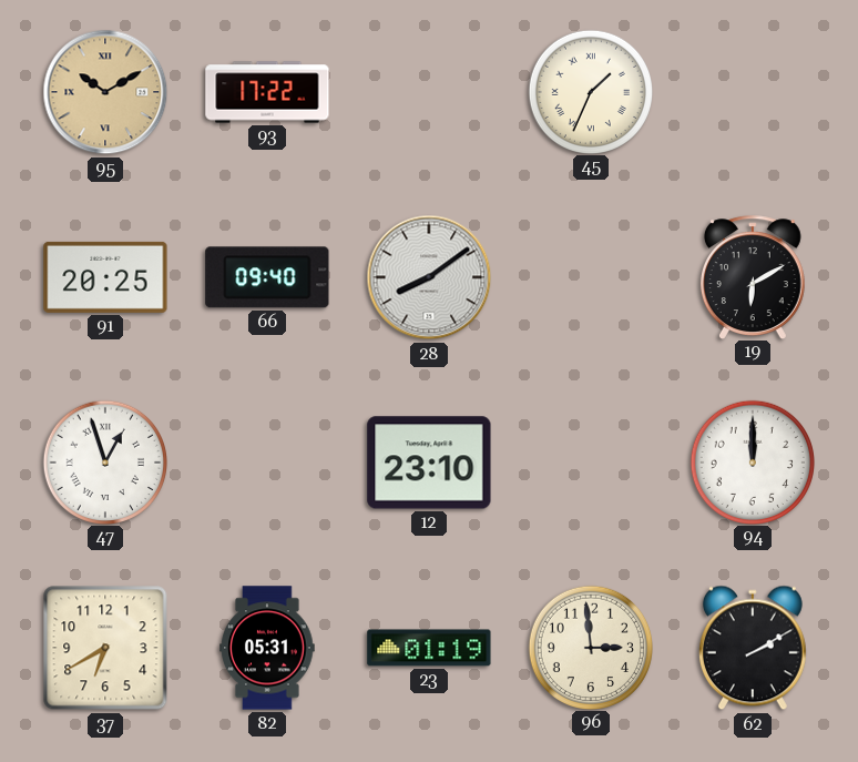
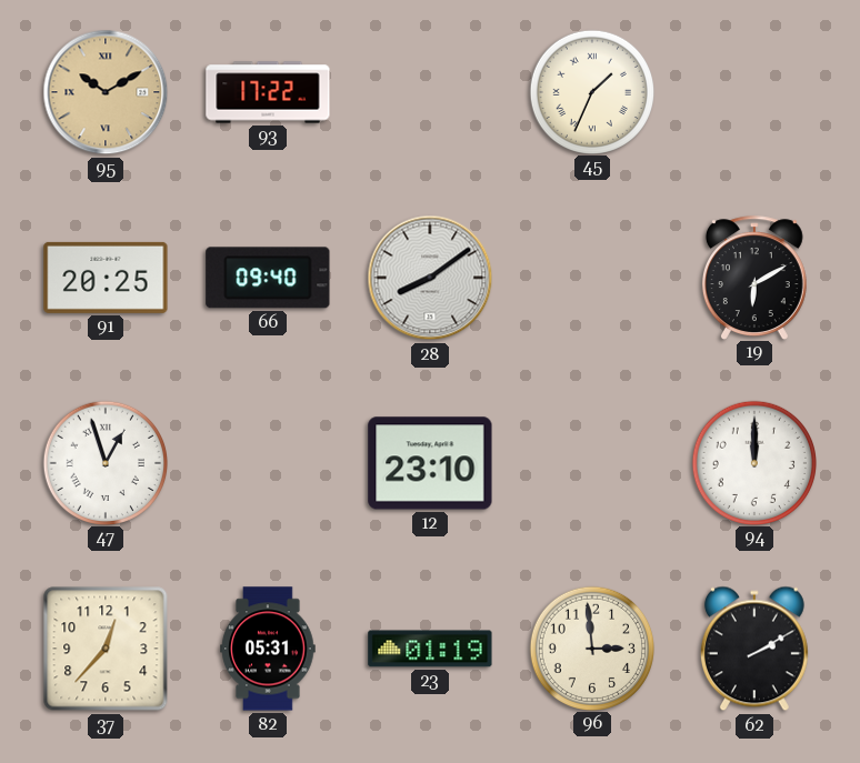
37: 6:40 -> 12:37 (106, 649)
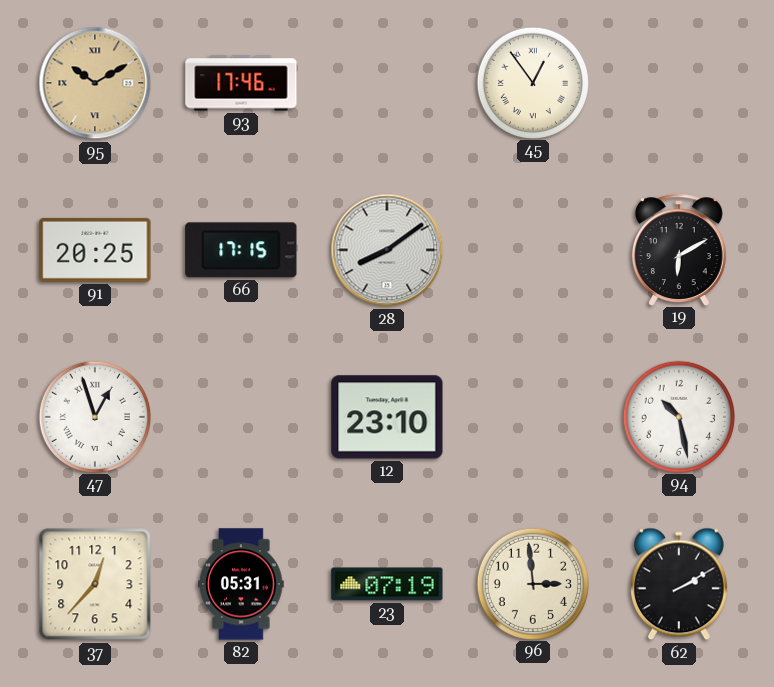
93: 17:22 -> 17:46 (241, 83)
45: 1:34 -> 12:54 (532, 82)
66: 09:40 -> 17:15 (241, 250)
94: 12:00 -> 10:28 (678, 416)
23: 01:19 -> 07:19 (387, 584)
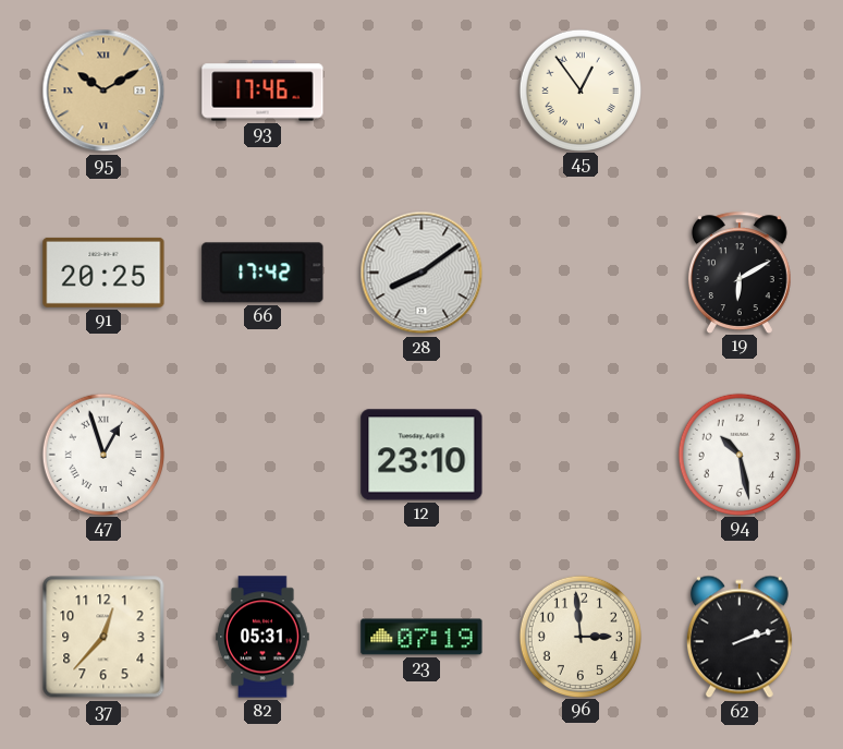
66: 17:15 -> 17:42 (262, 273)
62: 2:10 -> 2:12 (740, 637)
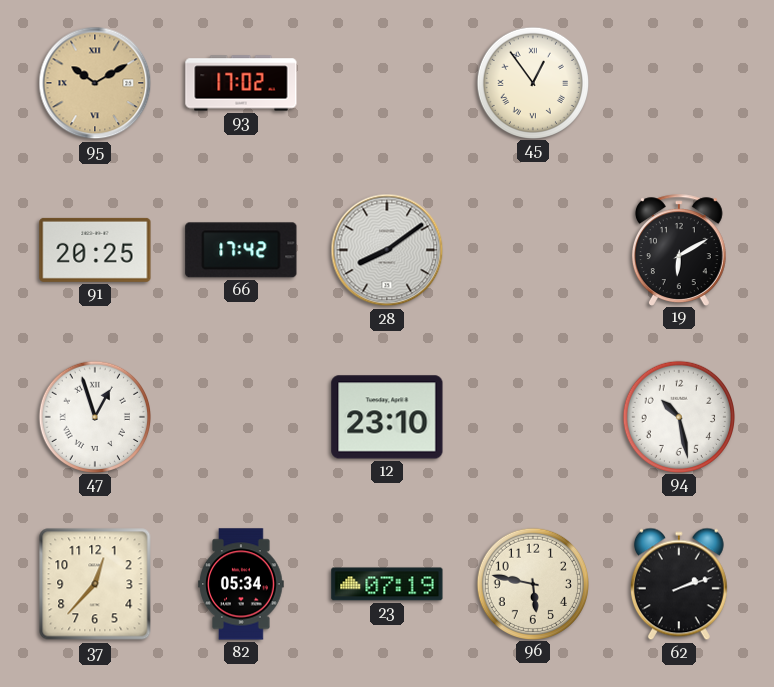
93: 17:46 -> 17:02 (241, 83)
82: 05:31 -> 05:34 (241, 584)
96: 2:59 -> 5:47 (532, 583)
